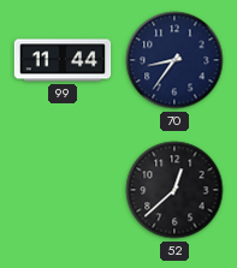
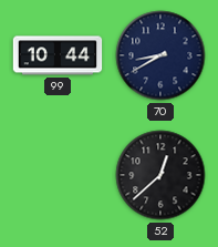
99: 11:44 -> 10:44 (58, 55)
70: 8:36 -> 8:40 (160, 55)
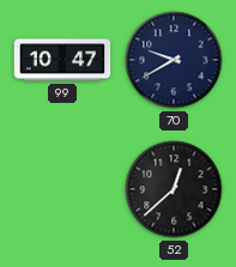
99: 10:44 -> 10:47 (62, 60)
70: 8:40 -> 9:40 (174, 60)
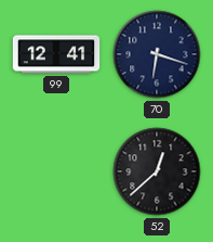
99: 10:47 -> 12:41 (56, 54)
70: 9:40 -> 6:18 (157, 54)
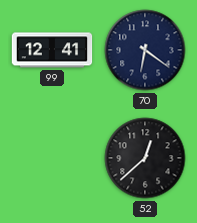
70: 6:18 -> 6:21 (145, 50)
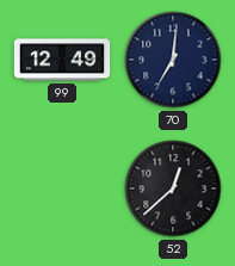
99: 12:41 -> 12:49 (62, 60)
70: 6:21 -> 7:01 (173, 60)
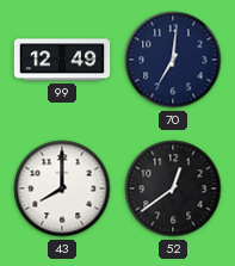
43: none -> 8:00 (62, 188)
52: 12:38 -> 12:39 (173, 188)
